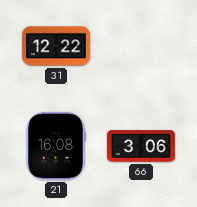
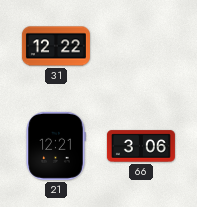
21: 16:08 -> 12:21 (56, 146)
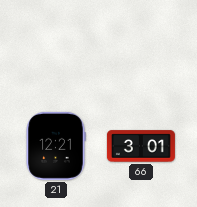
31: 12:22 -> none (56, 46)
66: 3:06 -> 3:01 (141, 146)
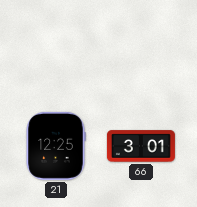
21: 12:21 -> 12:25 (56, 146)
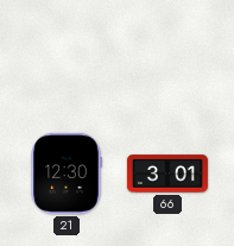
21: 12:25 -> 12:30 (67, 174)
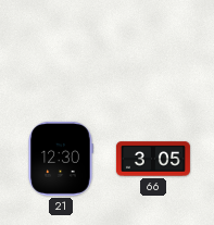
66: 3:01 -> 3:05 (153, 159)
